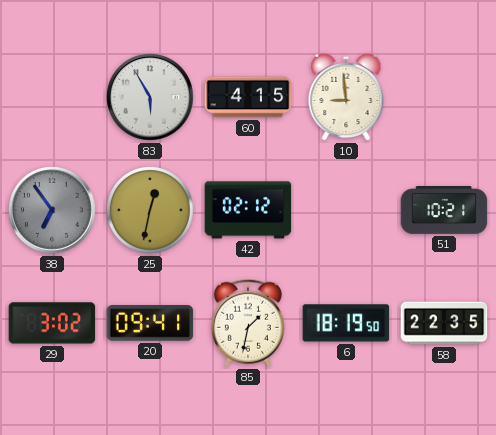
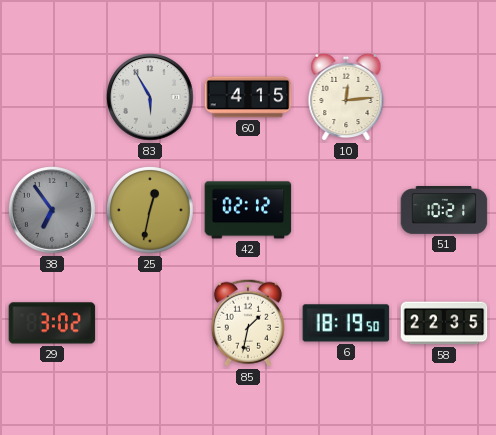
10: 8:59 -> 12:14 (346, 97)
20: 09:41 -> none (150, 323)
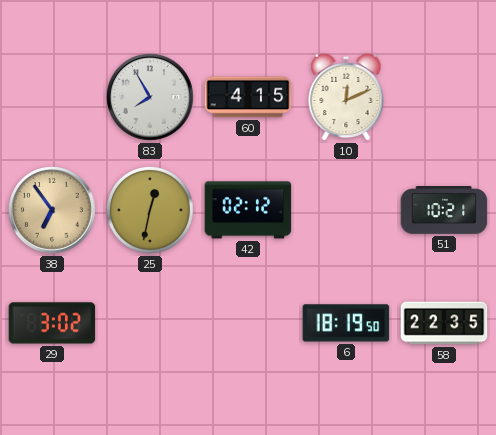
83: 5:55 -> 7:55 (150, 97)
10: 12:14 -> 12:11 (346, 97)
38 dial: grey -> champagne (52, 210)
85: 1:32 -> none (248, 323)
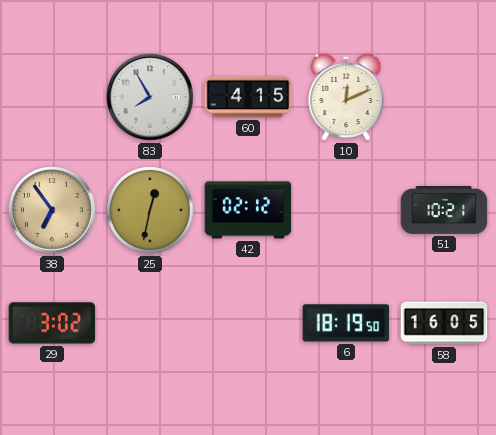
58: 22:35 -> 16:05 (444, 323)
